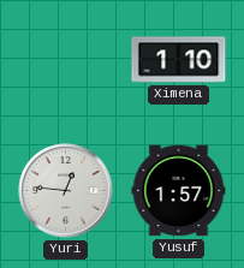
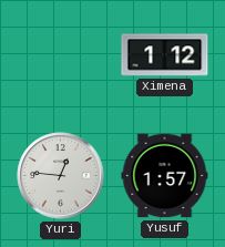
Ximena: 1:10 -> 1:12 (165, 55)
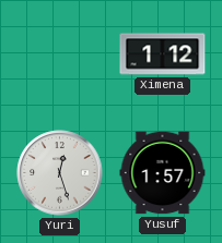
Yuri: 12:46 -> 12:27 (60, 173)
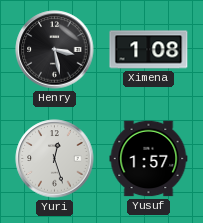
Henry: none -> 3:28 (55, 50)
Ximena: 1:12 -> 1:08 (149, 50)
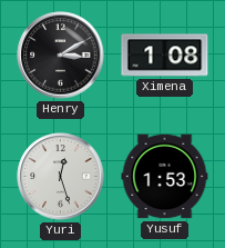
Henry: 3:28 -> 3:10 (61, 56)
Yusuf: 1:57 -> 1:53 (165, 177)
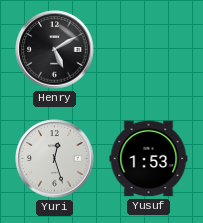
Henry: 3:10 -> 5:10 (55, 50)
Ximena: 1:08 -> none (165, 56)
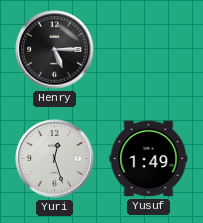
Henry: 5:10 -> 5:15 (55, 50)
Yusuf: 1:53 -> 1:49 (149, 159)
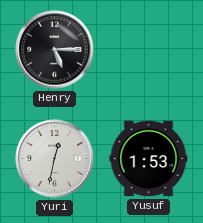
Yuri: 12:27 -> 12:32 (55, 159)
Yusuf: 1:49 -> 1:53 (149, 159)
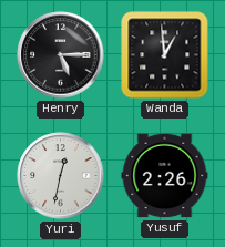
Wanda: none -> 12:59 (165, 55)
Yusuf: 1:53 -> 2:26 (165, 176)
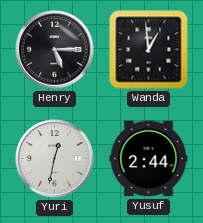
Yusuf: 2:26 -> 2:44 (149, 159)
